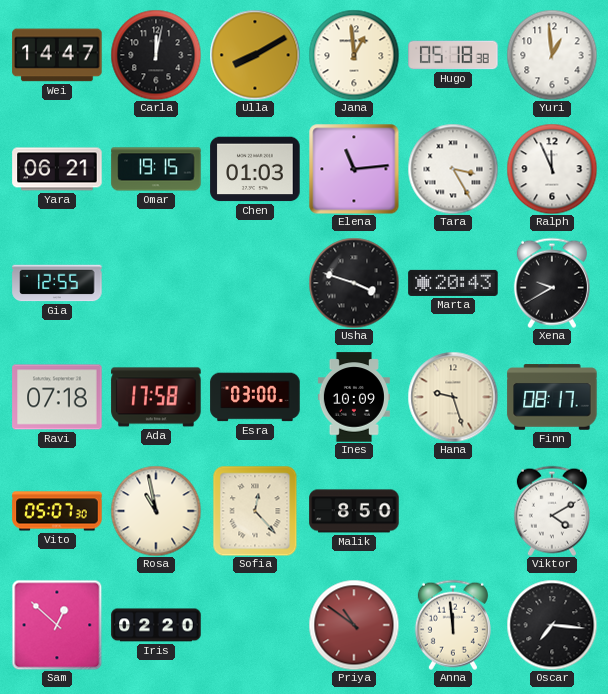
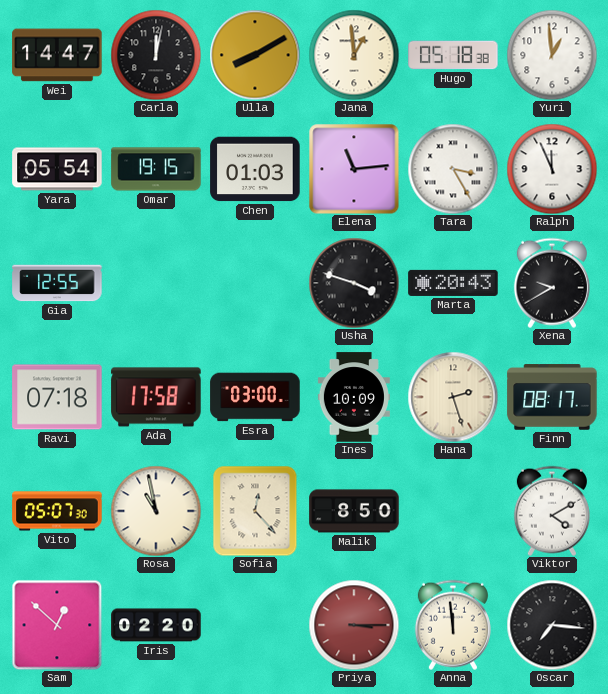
Yara: 06:21 -> 05:54 (57, 169)
Hana: 9:27 -> 2:27 (453, 397)
Priya: 10:51 -> 3:15 (354, 625)
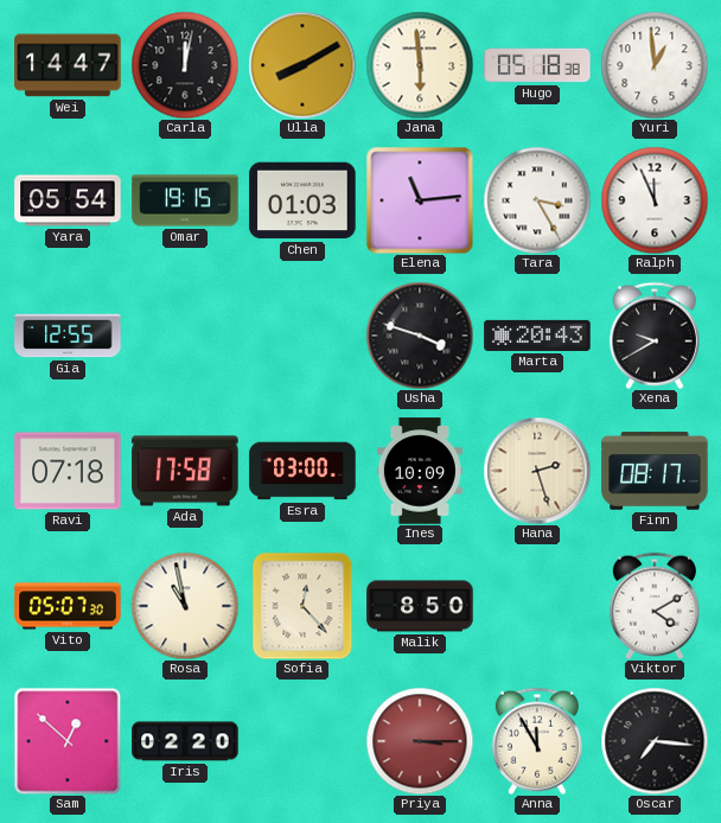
Jana: 12:59 -> 5:59 (420, 65)
Anna: 11:59 -> 11:55 (537, 741)
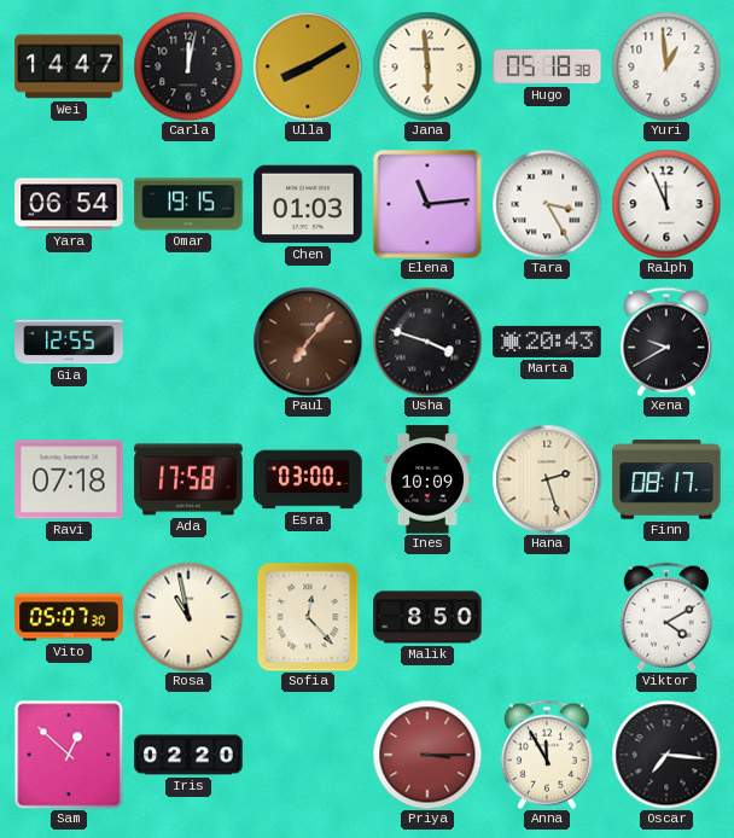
Yara: 05:54 -> 06:54 (69, 204)
Paul: none -> 7:07 (308, 342)
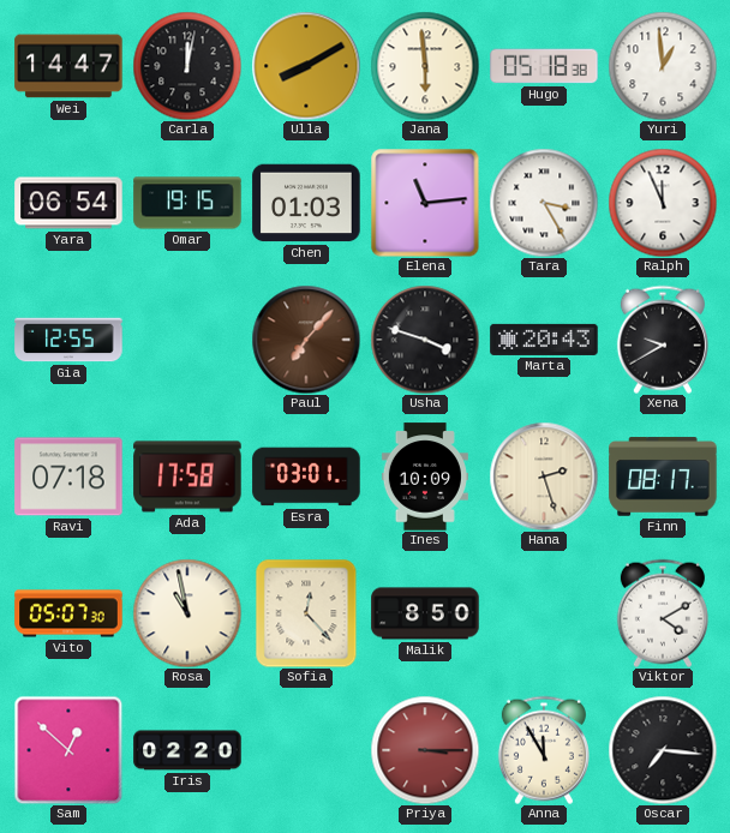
Esra: 03:00 -> 03:01 (306, 477)
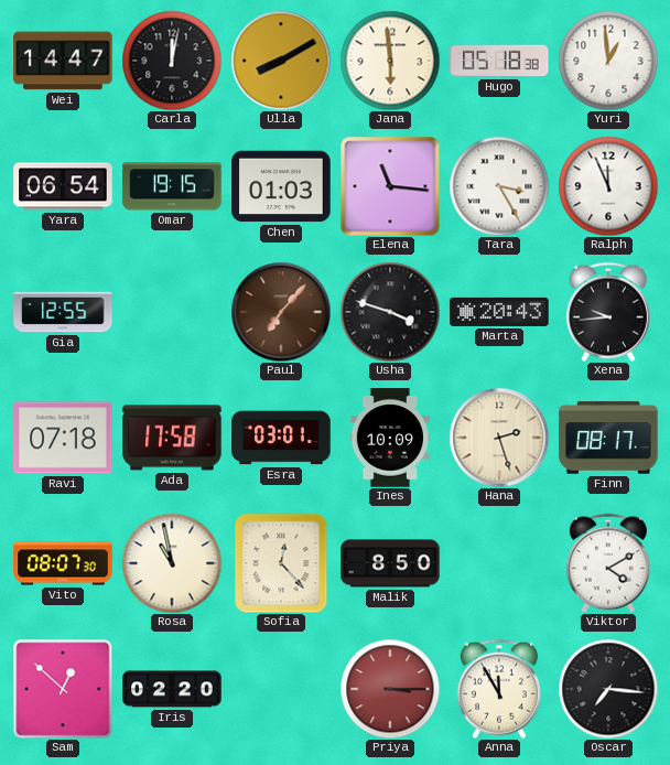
Elena: 11:14 -> 11:16 (390, 186)
Xena: 9:40 -> 9:44 (608, 312)
Vito: 05:07 -> 08:07 (63, 563)
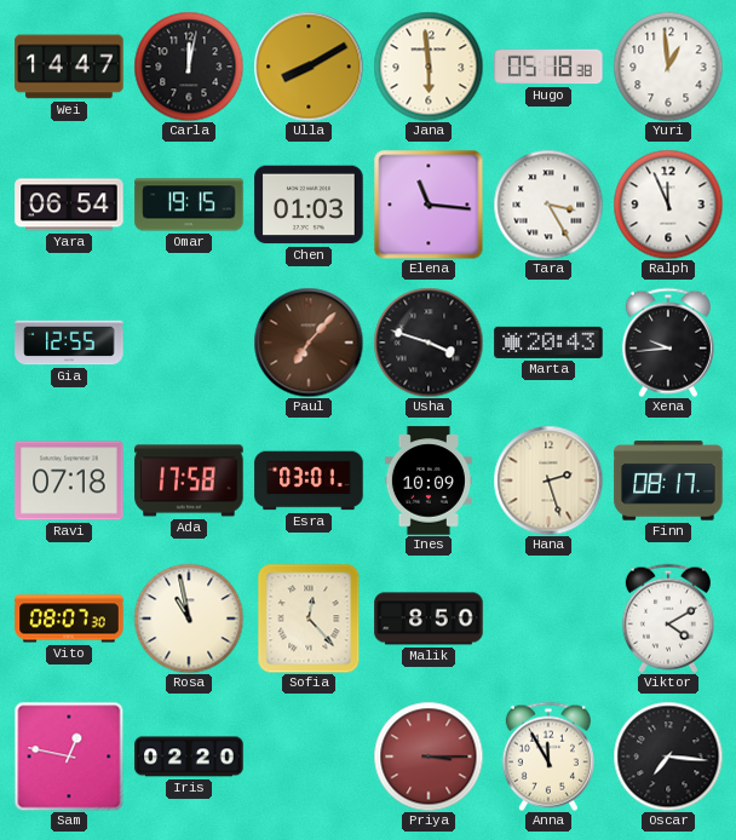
Sam: 12:52 -> 12:47 (69, 756)
